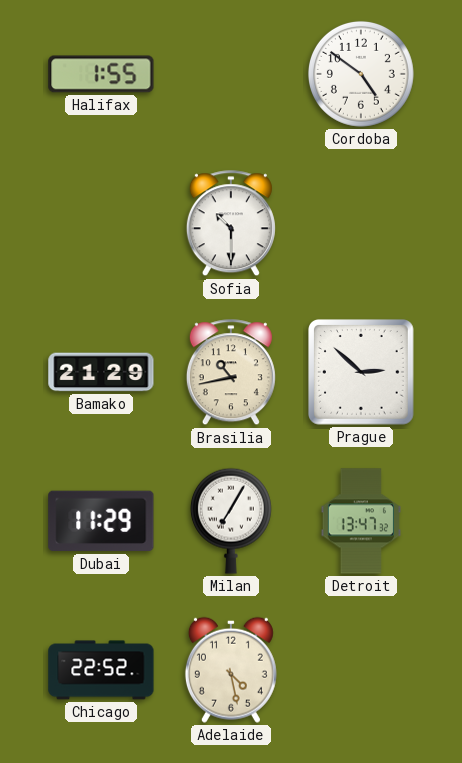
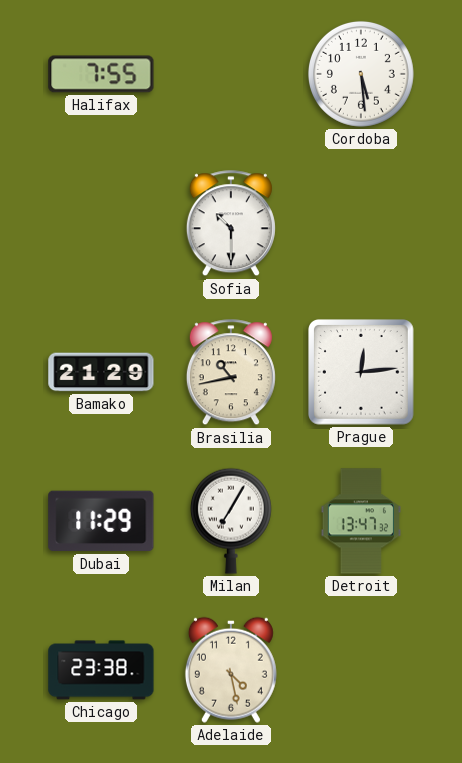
Halifax: 1:55 -> 7:55 (101, 74)
Cordoba: 4:51 -> 5:29 (361, 74)
Prague: 2:52 -> 12:14 (362, 373)
Chicago: 22:52 -> 23:38 (101, 670)
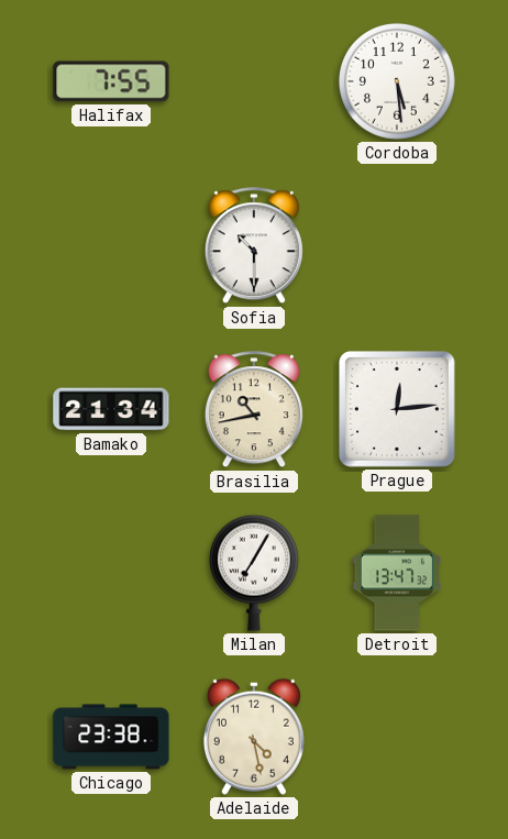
Bamako: 21:29 -> 21:34 (111, 409)
Dubai: 11:29 -> none (101, 521)
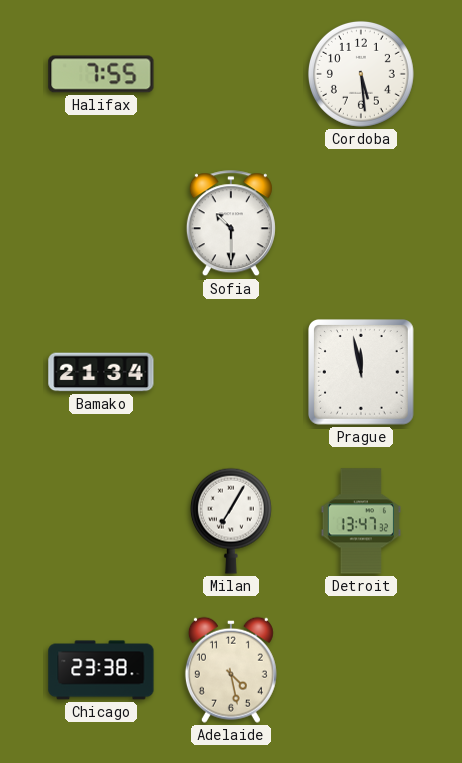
Brasilia: 10:43 -> none (254, 410)
Prague: 12:14 -> 11:58 (362, 373)
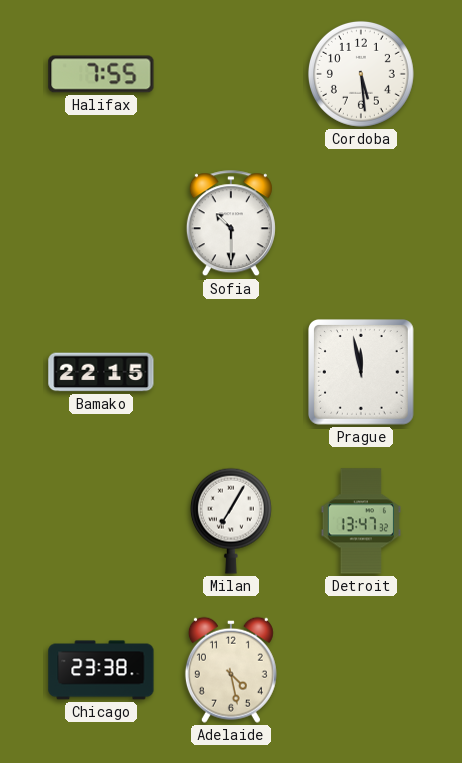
Bamako: 21:34 -> 22:15 (101, 372)
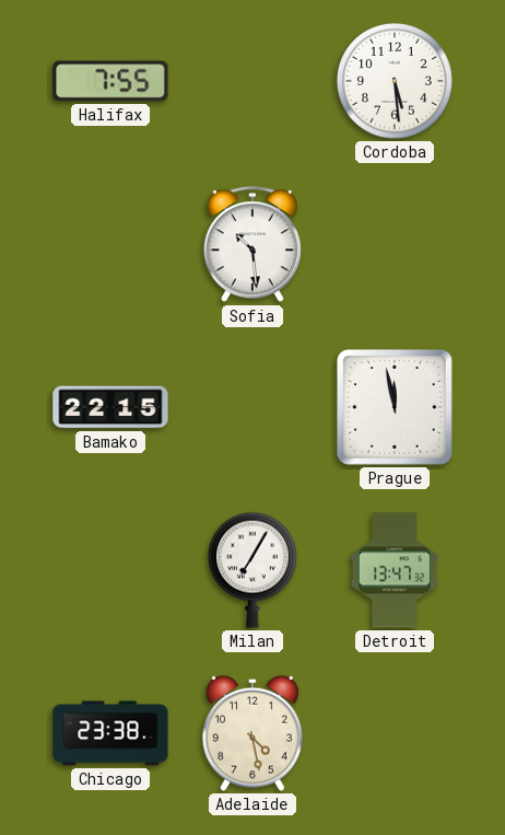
Sofia: 10:30 -> 10:29 (252, 245)
